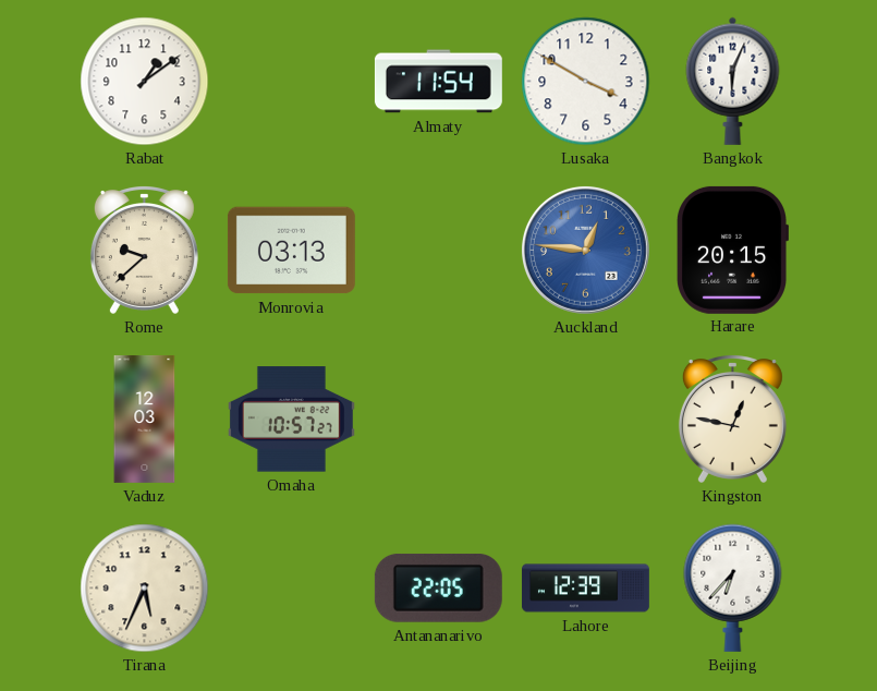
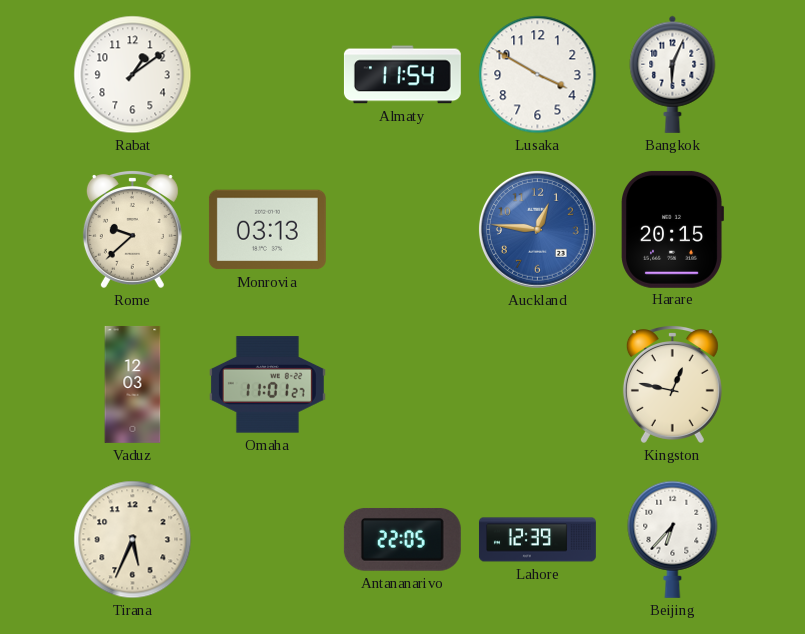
Omaha: 10:57 -> 11:01 (267, 385)
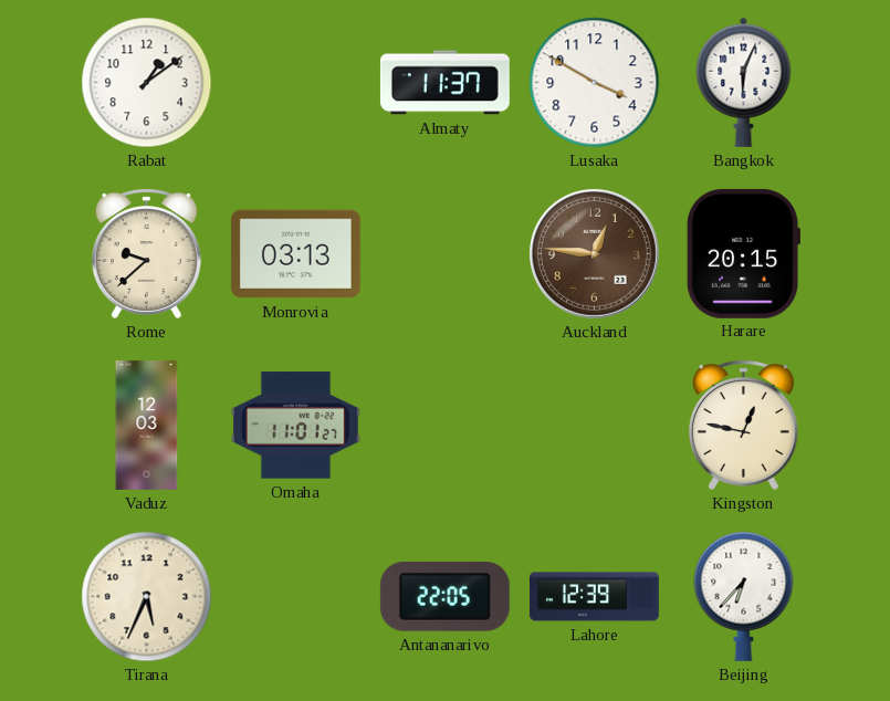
Almaty: 11:54 -> 11:37 (444, 83)
Auckland dial: blue -> brown (595, 254)
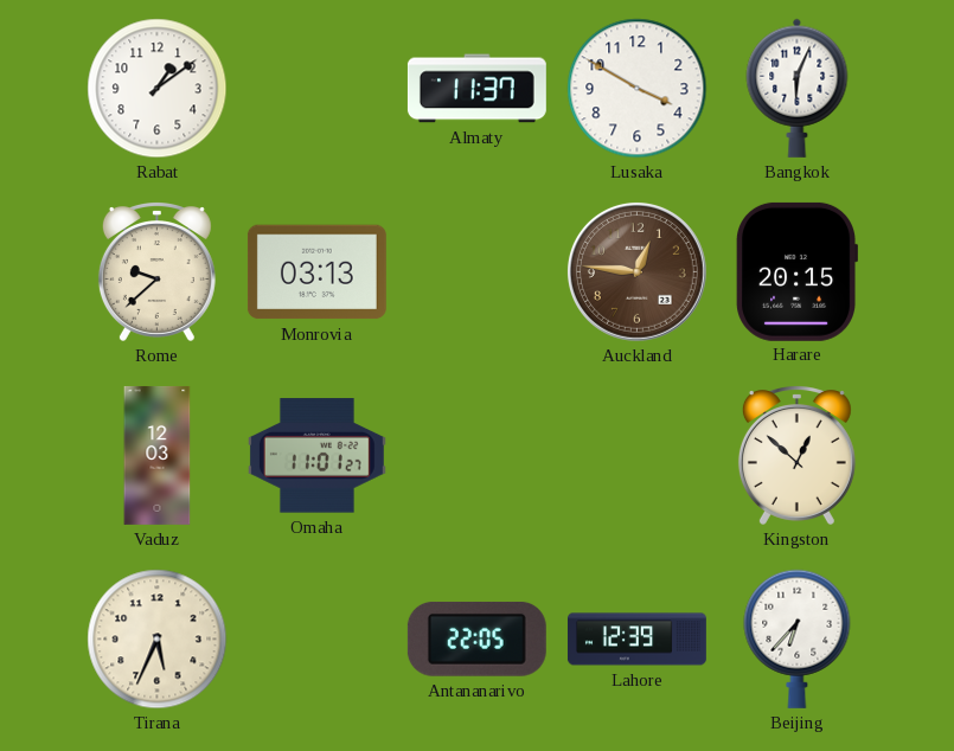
Kingston: 12:47 -> 12:52 (796, 456)
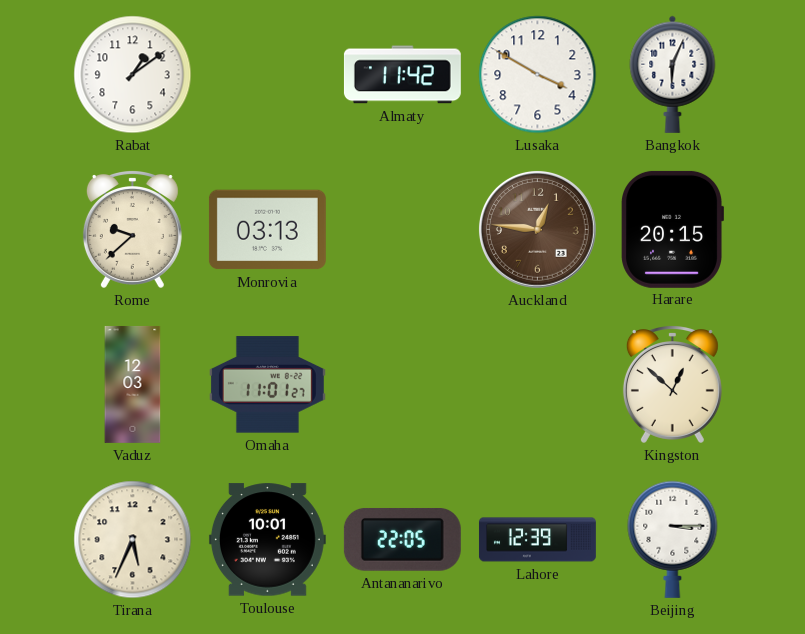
Almaty: 11:37 -> 11:42 (402, 75)
Toulouse: none -> 10:01 (267, 540)
Beijing: 6:37 -> 3:15 (673, 539)
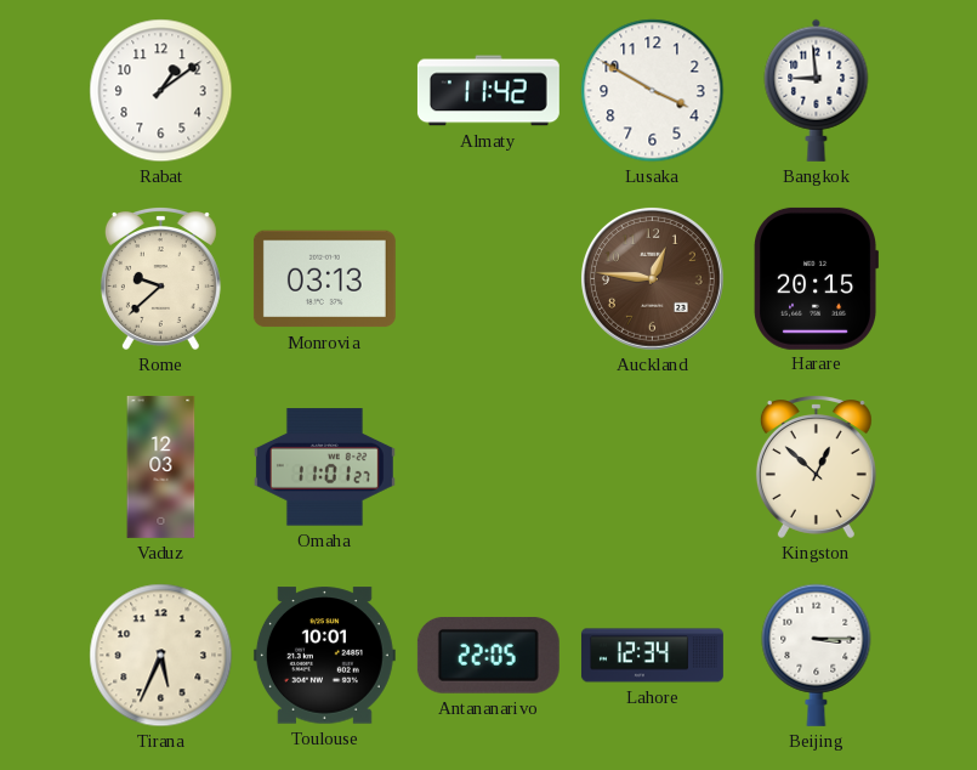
Bangkok: 6:04 -> 8:59 (817, 90)
Lahore: 12:39 -> 12:34 (652, 656)
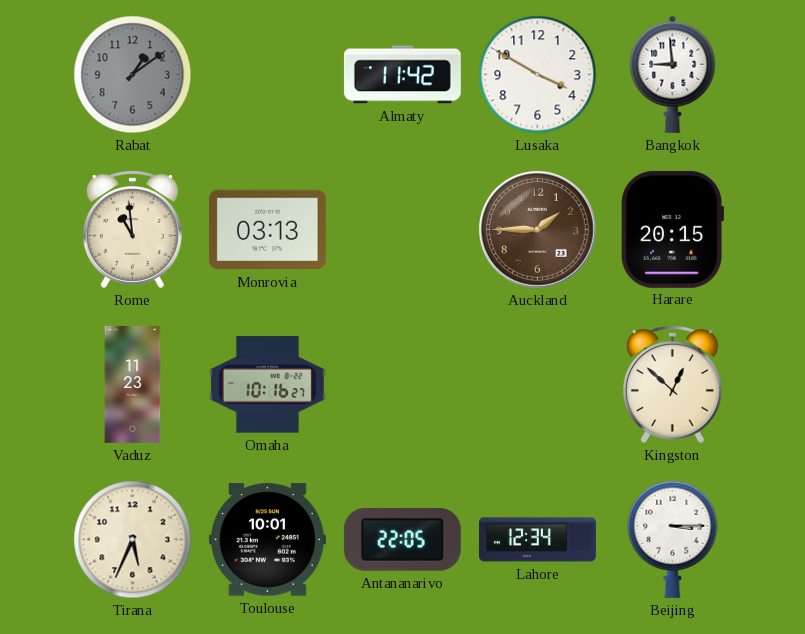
Rabat dial: white -> grey (133, 75)
Rome: 9:38 -> 10:59 (132, 230)
Auckland: 12:46 -> 1:45 (538, 230)
Vaduz: 12:03 -> 11:23 (133, 384)
Omaha: 11:01 -> 10:16 (267, 385)
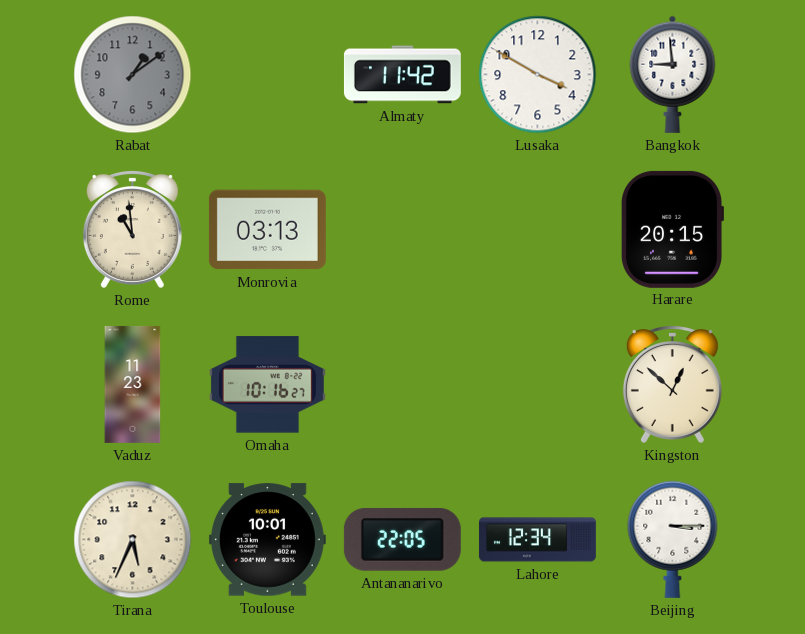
Auckland: 1:45 -> none (538, 230)
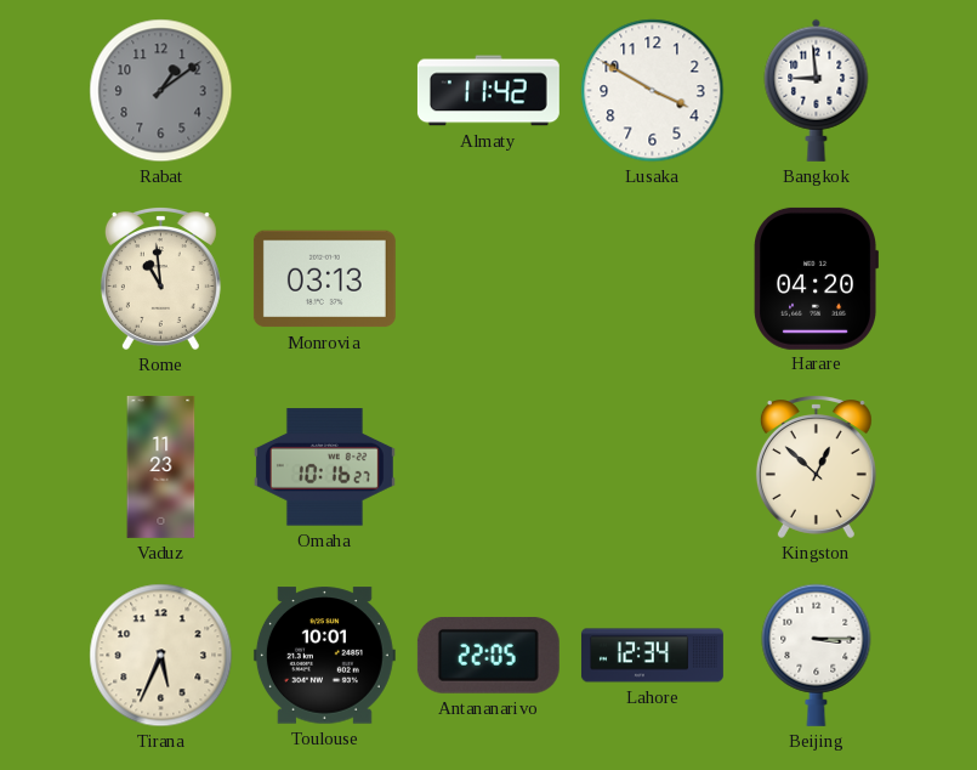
Harare: 20:15 -> 04:20 (816, 278)
